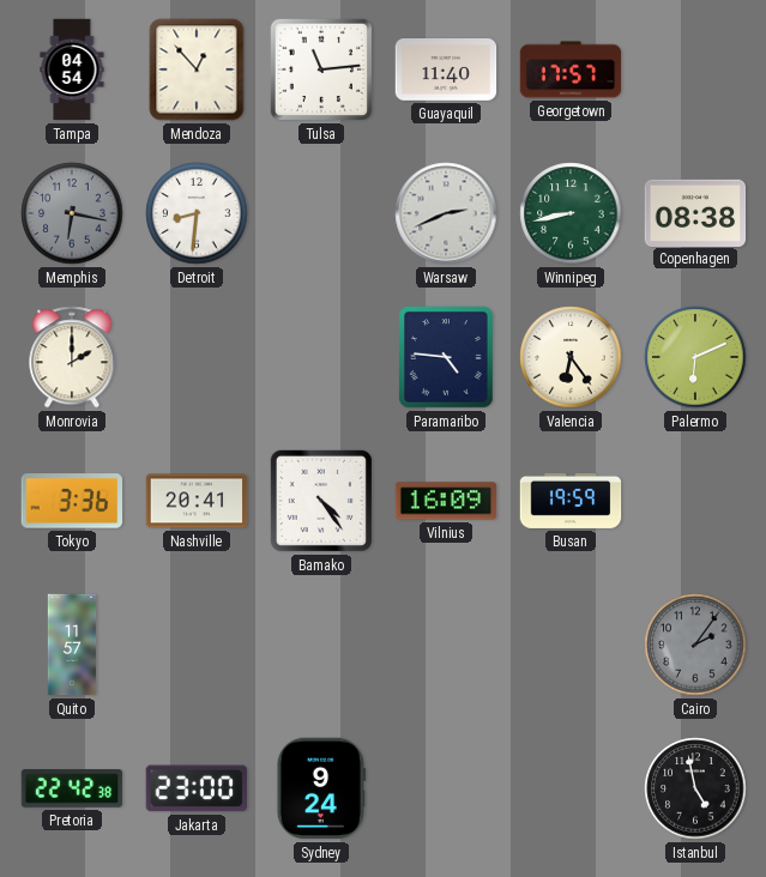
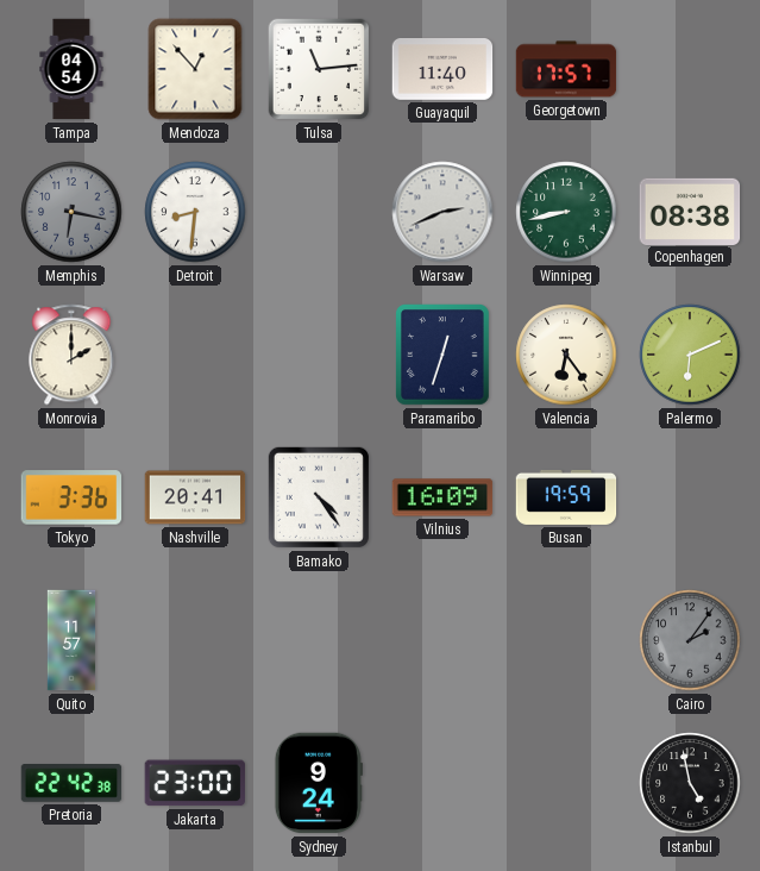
Paramaribo: 4:46 -> 12:33 (444, 356)
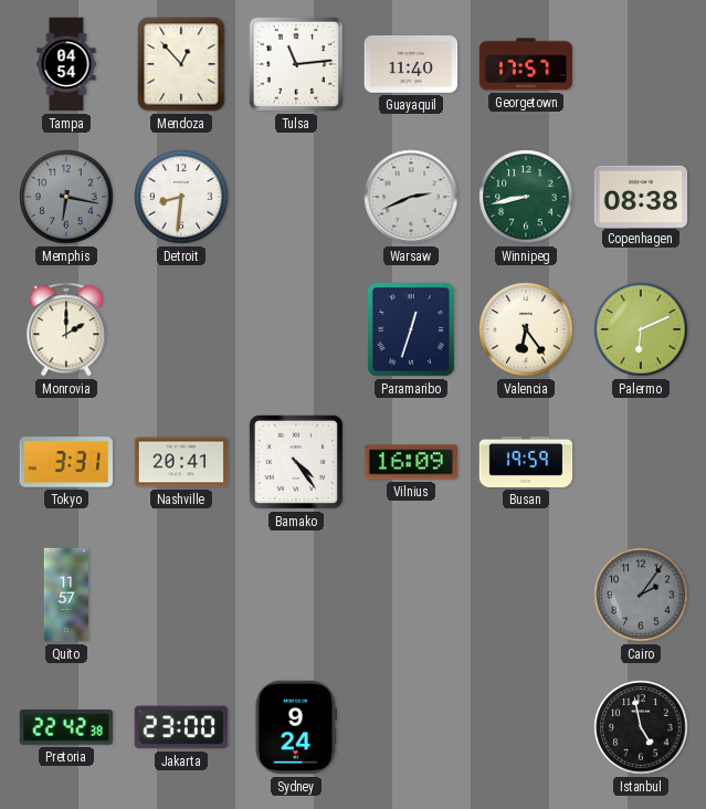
Tokyo: 3:36 -> 3:31 (66, 462)
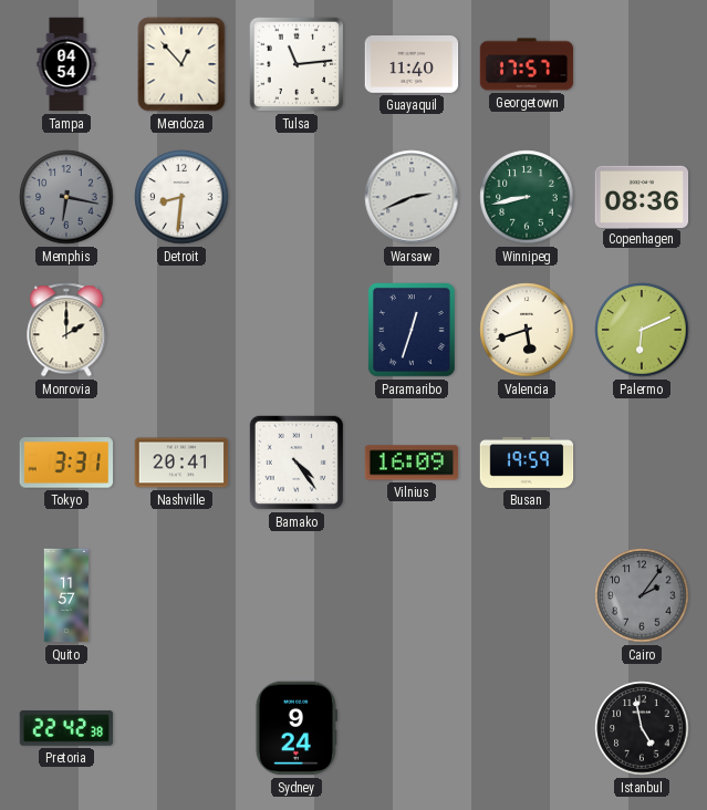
Copenhagen: 08:38 -> 08:36 (642, 196)
Valencia: 6:24 -> 5:42 (527, 330)
Jakarta: 23:00 -> none (180, 727)
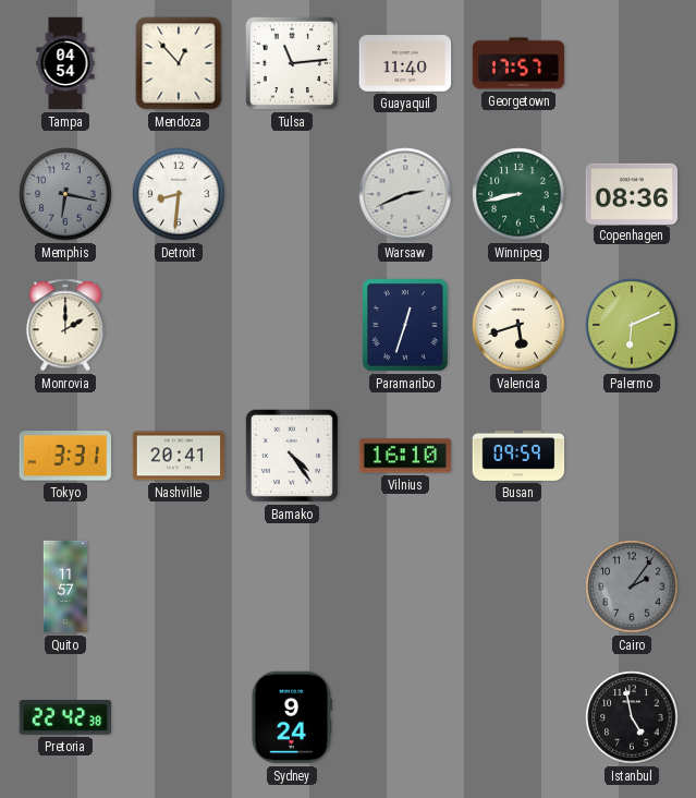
Vilnius: 16:09 -> 16:10 (405, 456)
Busan: 19:59 -> 09:59 (518, 456)
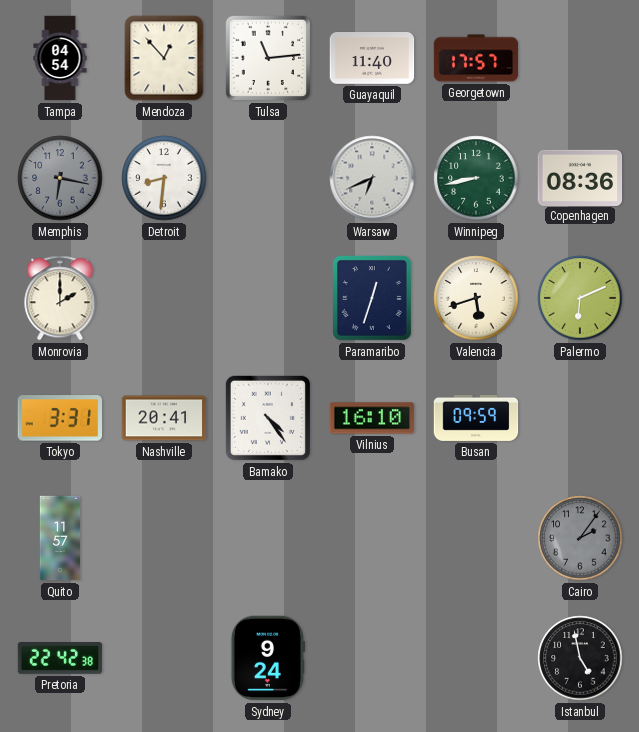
Warsaw: 2:41 -> 6:41 (372, 178)
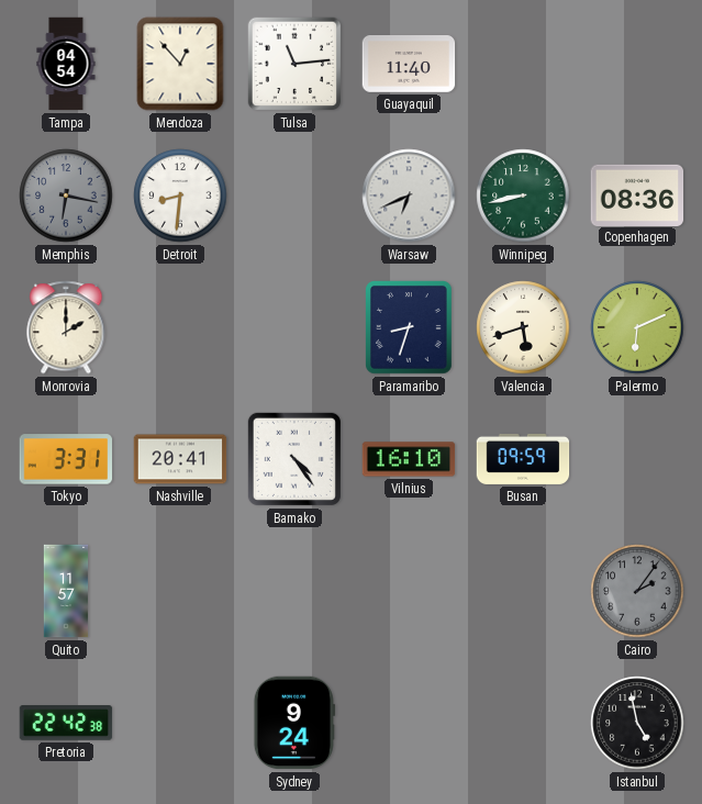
Georgetown: 17:57 -> none (476, 58)
Paramaribo: 12:33 -> 8:33 (410, 328)
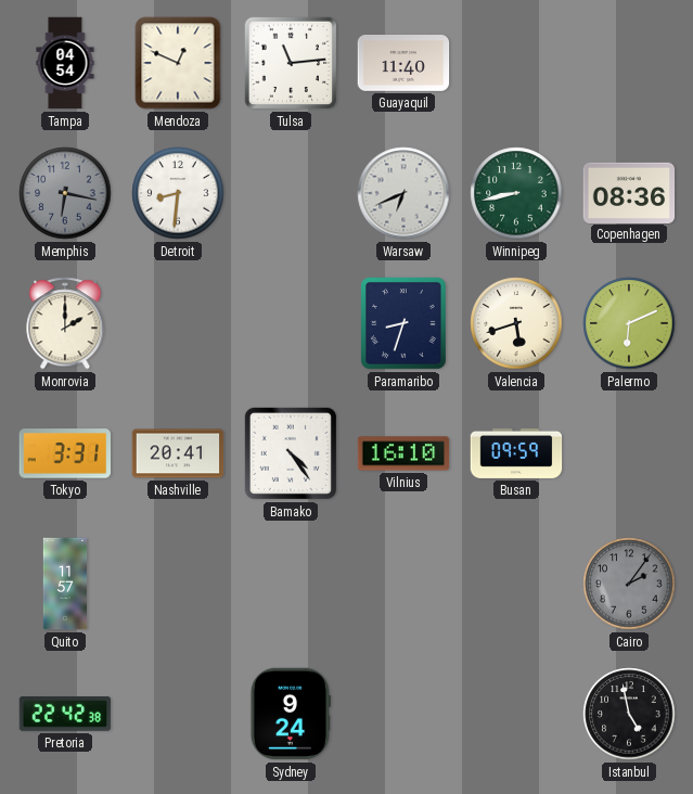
Mendoza: 12:53 -> 12:49 (178, 63)
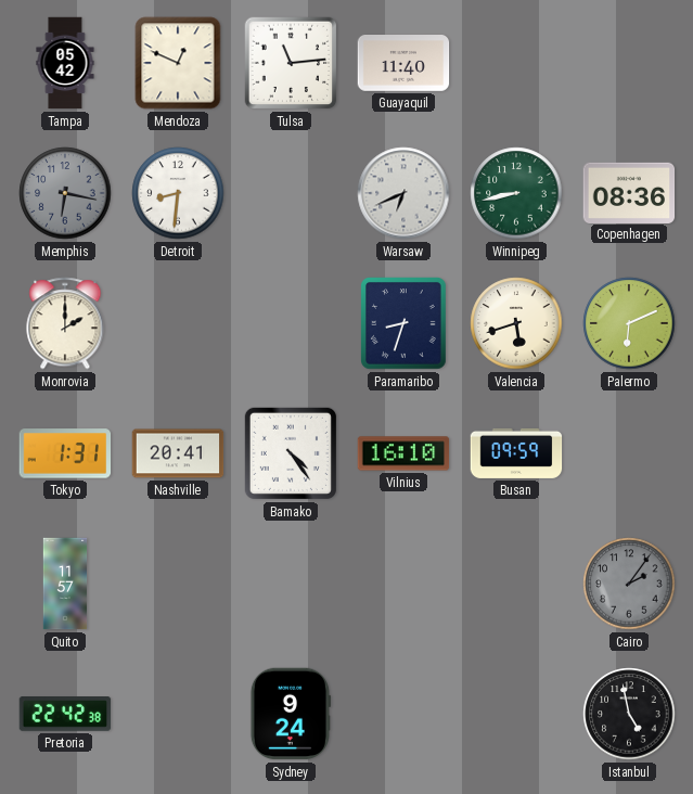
Tampa: 04:54 -> 05:42 (65, 63)
Tokyo: 3:31 -> 1:31 (65, 453)
